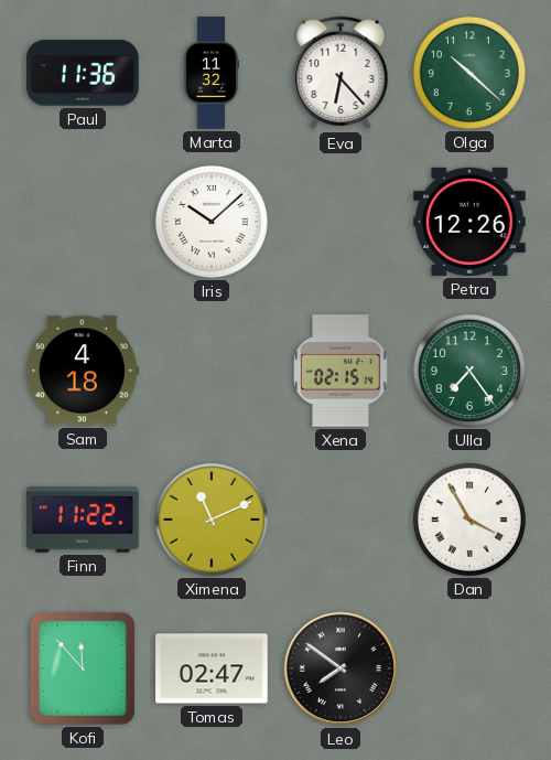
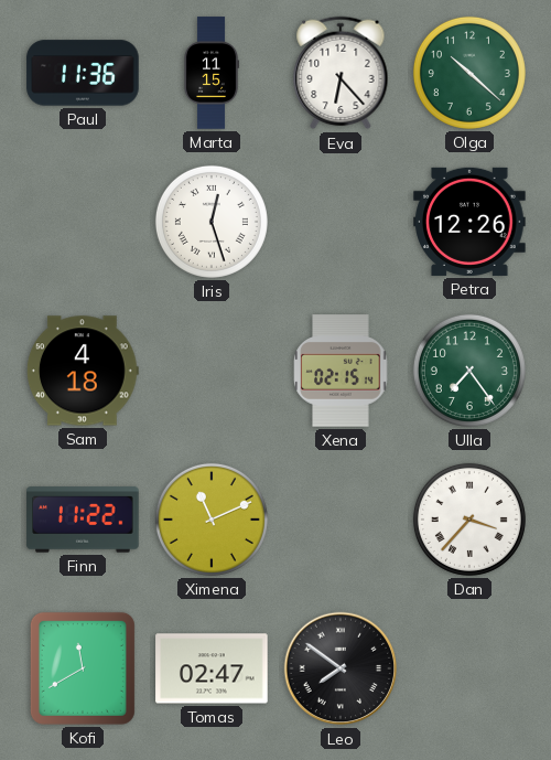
Marta: 11:32 -> 11:15 (212, 73)
Iris: 10:08 -> 12:27 (212, 222)
Dan: 3:55 -> 3:37 (469, 520)
Kofi: 11:53 -> 11:40 (83, 668)
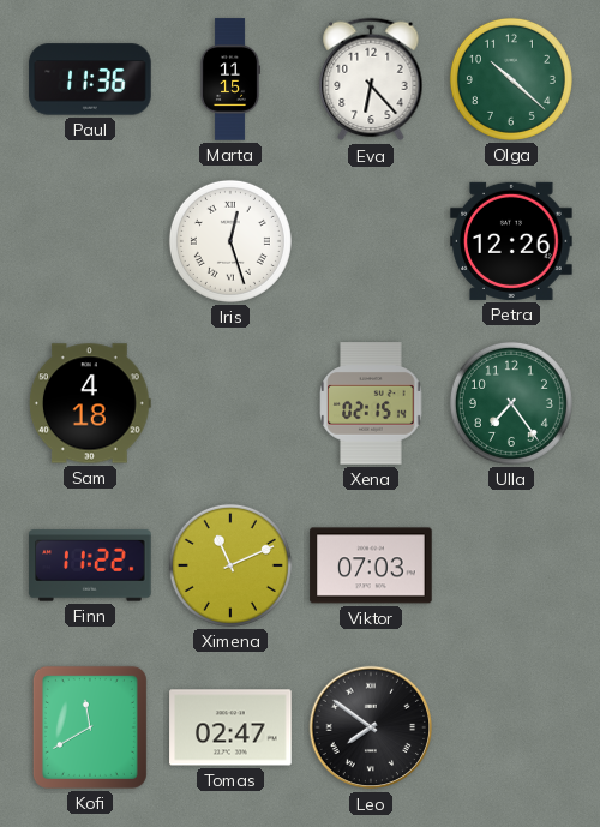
Viktor: none -> 07:03 (371, 565)
Dan: 3:37 -> none (469, 520)
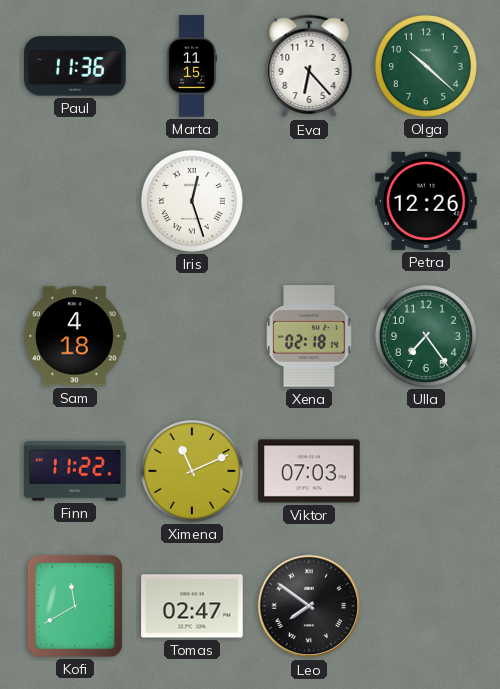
Xena: 02:15 -> 02:18 (309, 336)
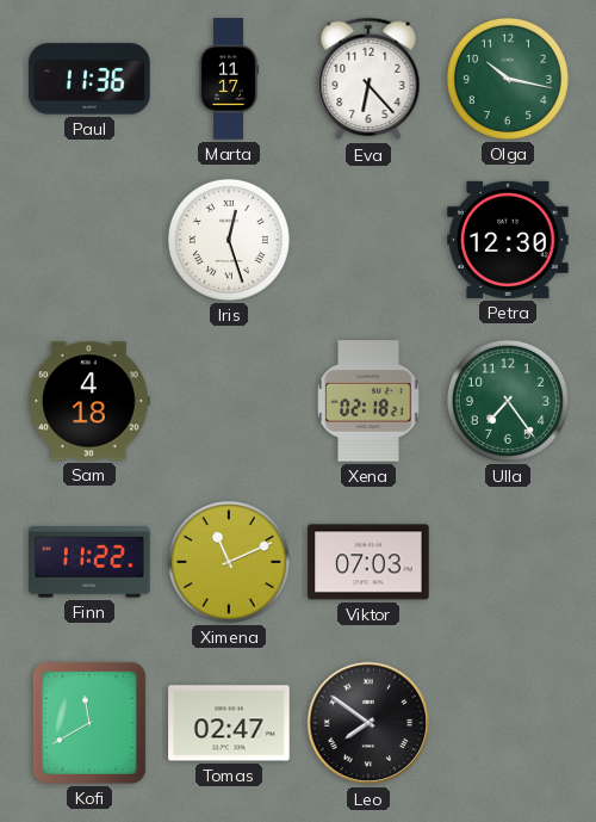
Marta: 11:15 -> 11:17 (229, 79)
Olga: 10:22 -> 10:17 (508, 79)
Petra: 12:26 -> 12:30 (508, 240)
Xena: 02:18:14 -> 02:18:21 (368, 401)
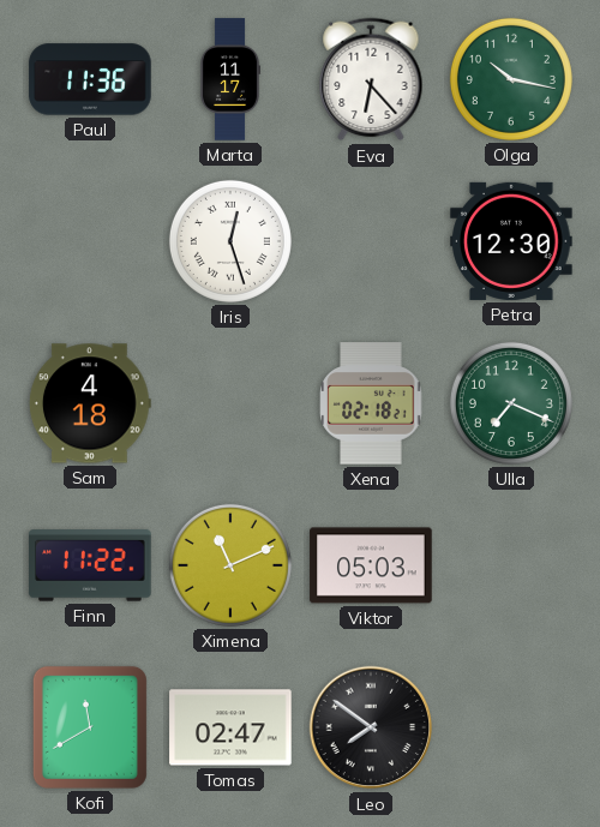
Ulla: 7:24 -> 7:19 (511, 403)
Viktor: 07:03 -> 05:03 (371, 565)
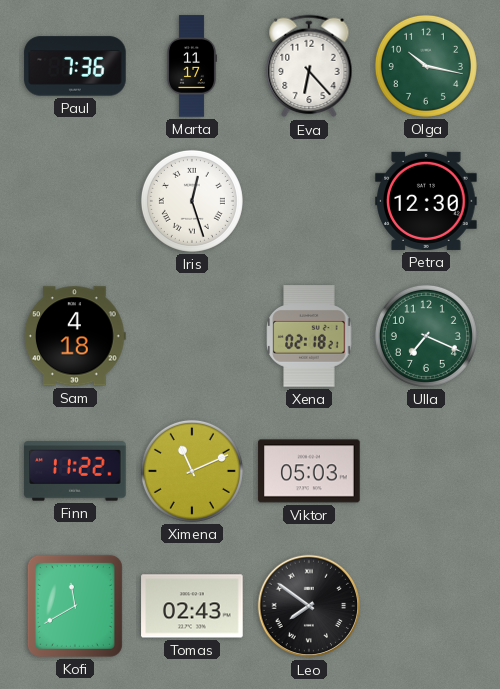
Paul: 11:36 -> 7:36 (75, 66)
Tomas: 02:47 -> 02:43 (192, 606)
